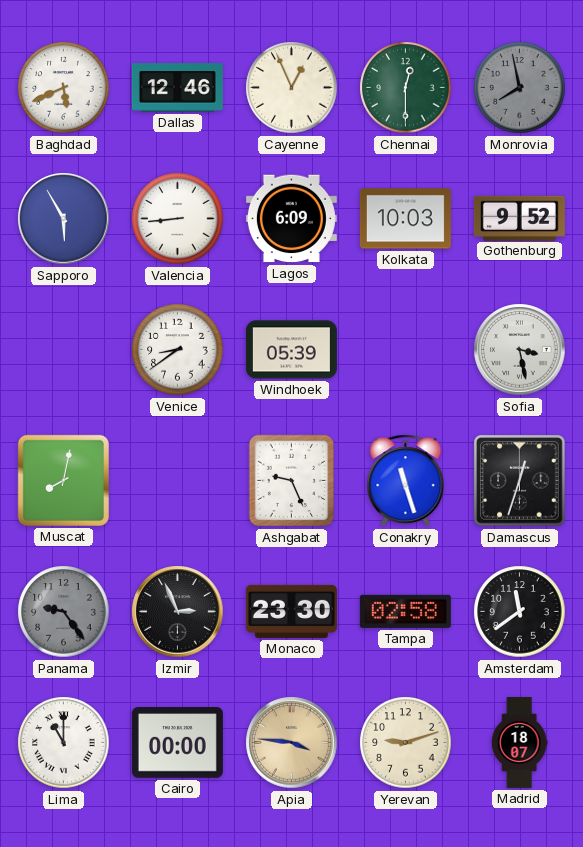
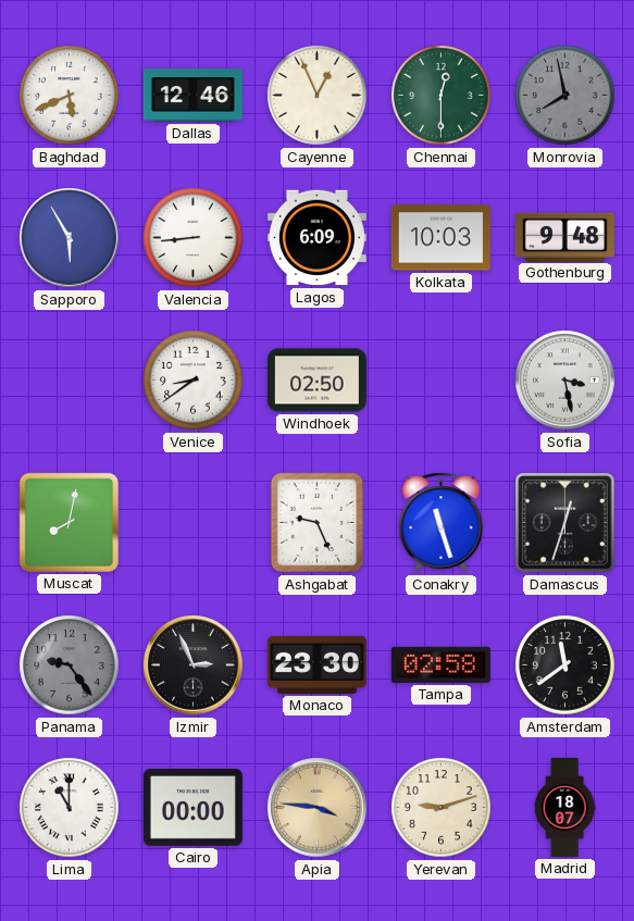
Gothenburg: 9:52 -> 9:48 (564, 237)
Windhoek: 05:39 -> 02:50 (316, 381)
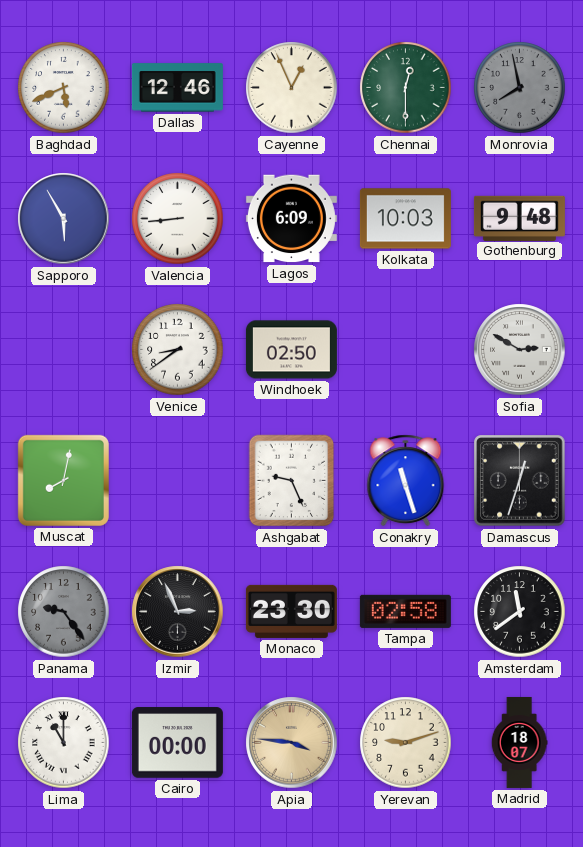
Sofia: 3:28 -> 2:50 (520, 350)
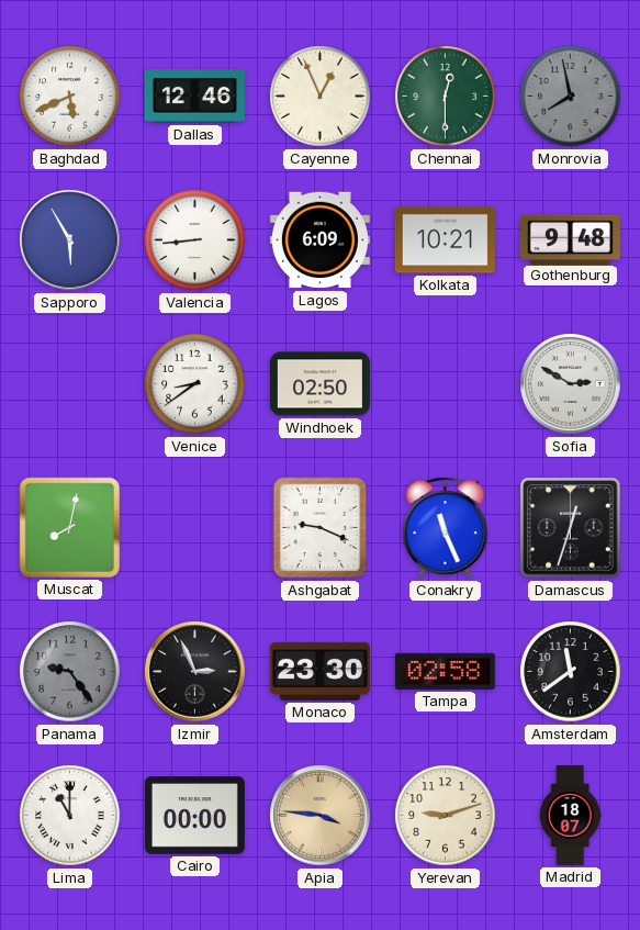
Kolkata: 10:03 -> 10:21 (445, 240)
Ashgabat: 9:26 -> 9:19 (321, 528)
Conakry: 11:27 -> 11:26 (446, 528)
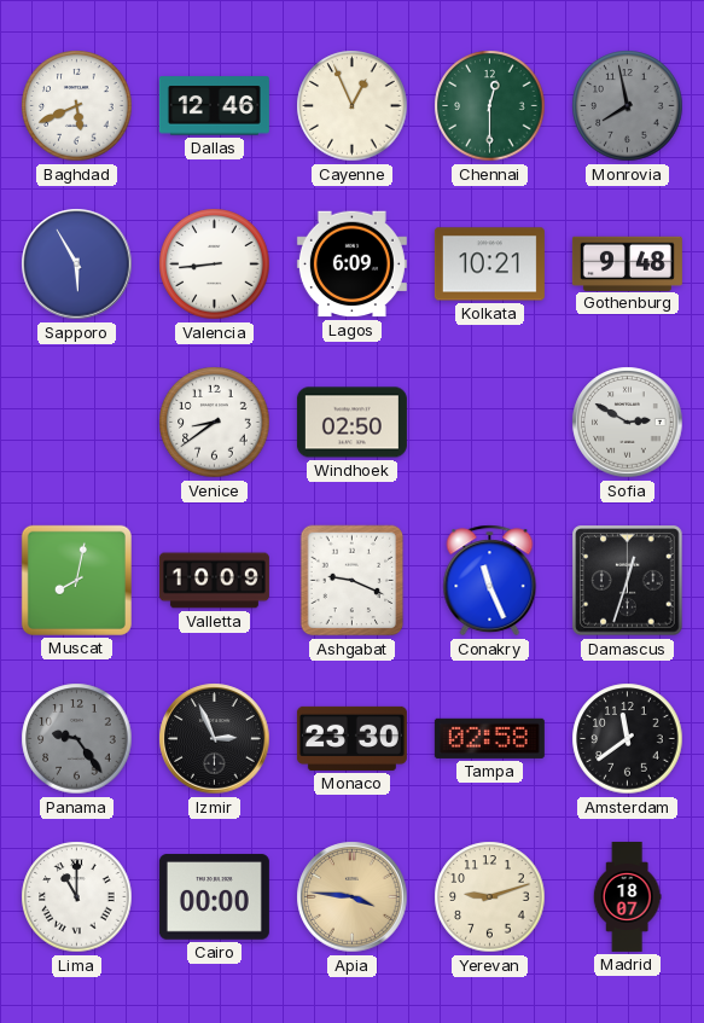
Valletta: none -> 10:09 (214, 581)
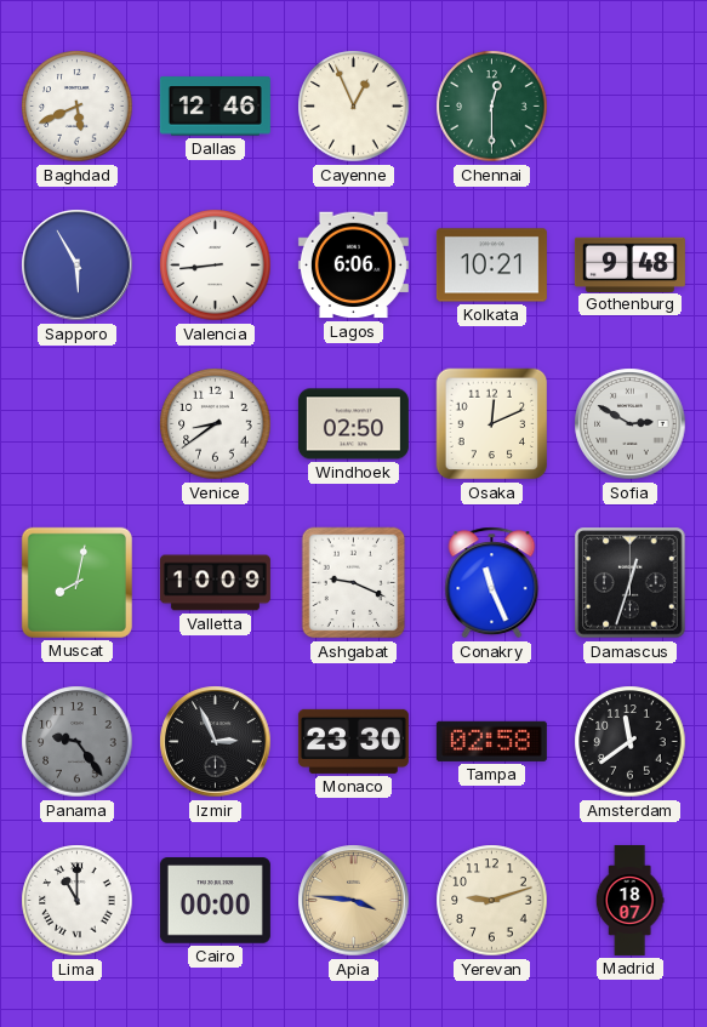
Monrovia: 7:58 -> none (628, 106)
Lagos: 6:09 -> 6:06 (353, 266)
Osaka: none -> 12:11 (492, 424)
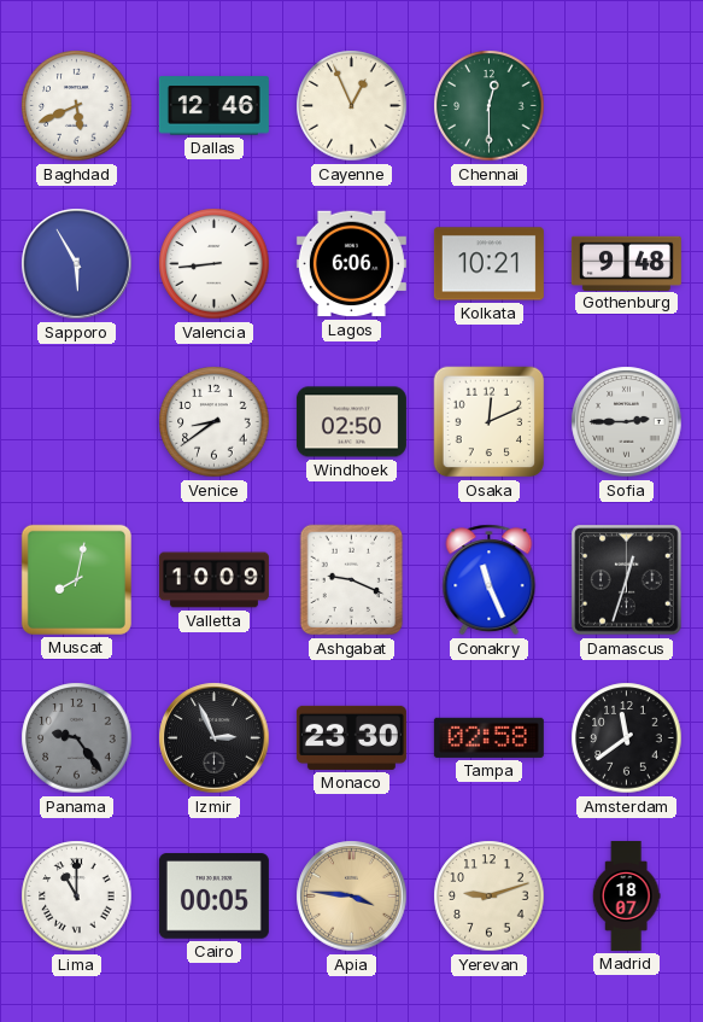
Sofia: 2:50 -> 2:45 (627, 422)
Cairo: 00:00 -> 00:05 (213, 897)
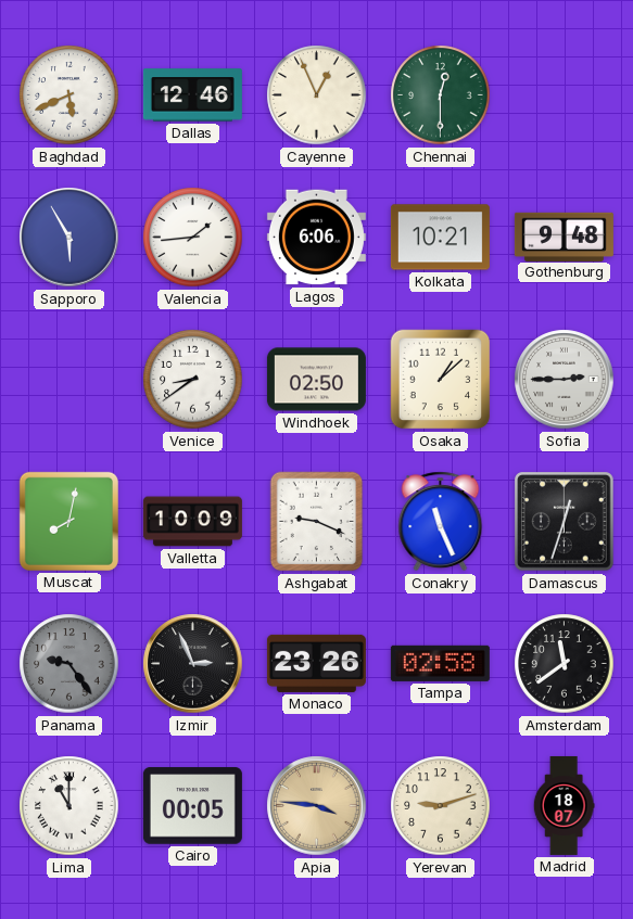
Valencia: 8:44 -> 1:44 (193, 238)
Osaka: 12:11 -> 1:08 (441, 380)
Monaco: 23:30 -> 23:26 (316, 663)
